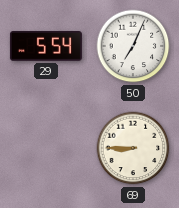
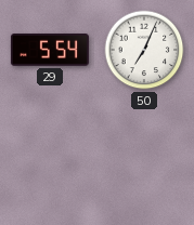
69: 8:45 -> none (133, 148)
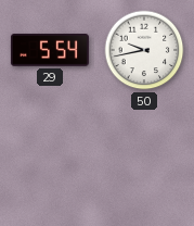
50: 7:04 -> 9:43 (144, 50)
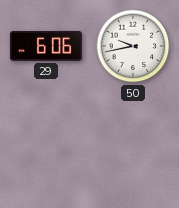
29: 5:54 -> 6:06 (46, 46)
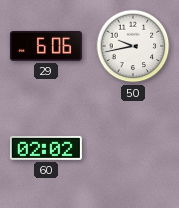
60: none -> 02:02 (46, 148)
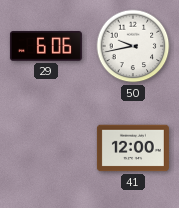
60: 02:02 -> none (46, 148)
41: none -> 12:00 (133, 148)
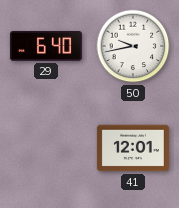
29: 6:06 -> 6:40 (46, 46)
41: 12:00 -> 12:01 (133, 148)
